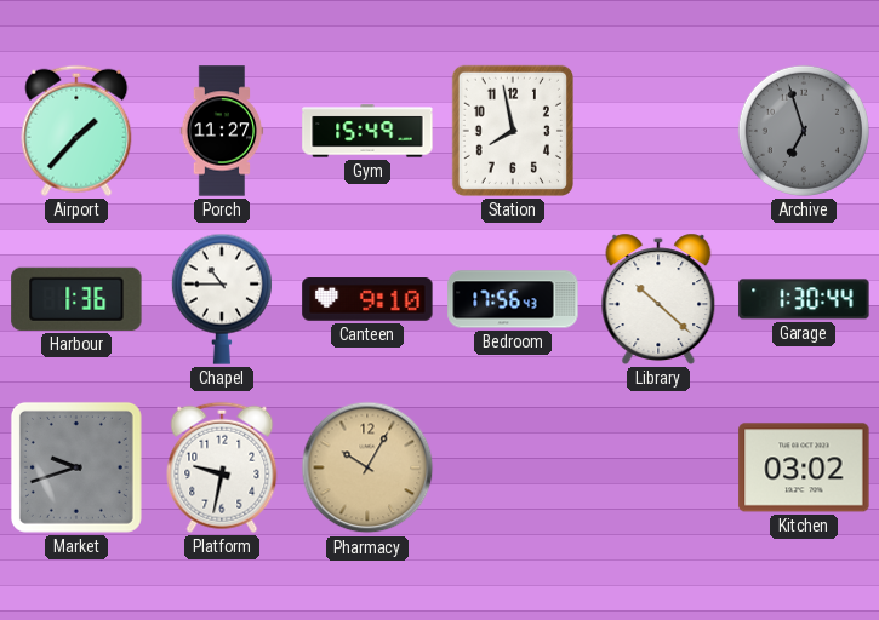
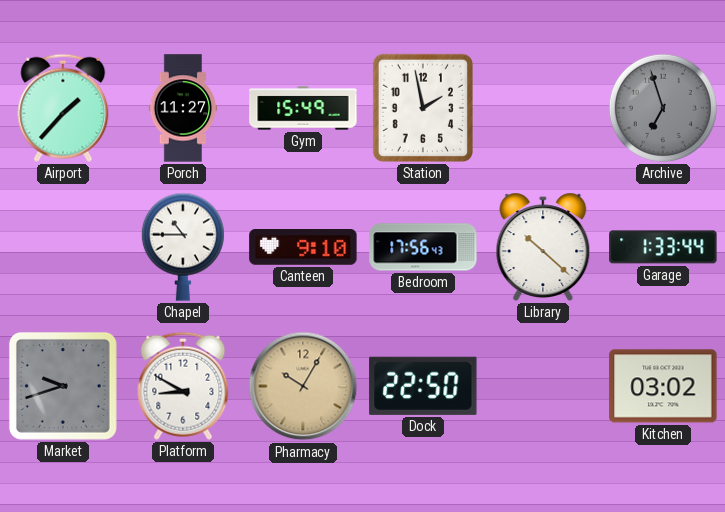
Station: 7:58 -> 1:58 (423, 108)
Harbour: 1:36 -> none (76, 299)
Garage: 1:30 -> 1:33 (663, 247)
Platform: 9:32 -> 8:50 (183, 386)
Dock: none -> 22:50 (423, 386)
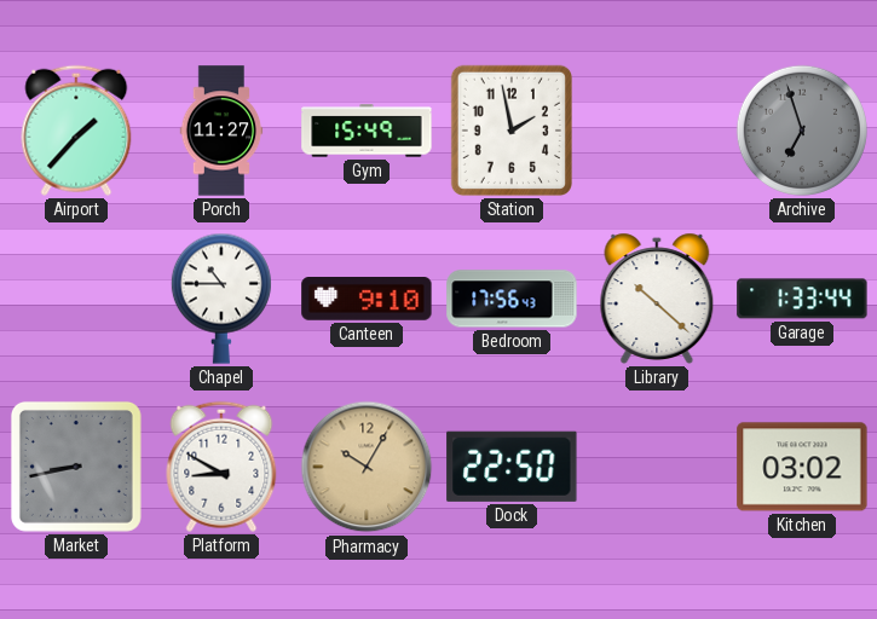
Market: 9:42 -> 8:43 (76, 467)
